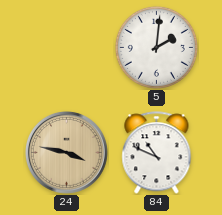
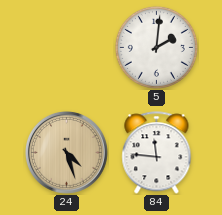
24: 3:47 -> 4:27 (66, 152)
84: 10:49 -> 11:46 (157, 153)
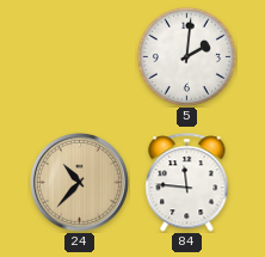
24: 4:27 -> 10:37 (79, 182)
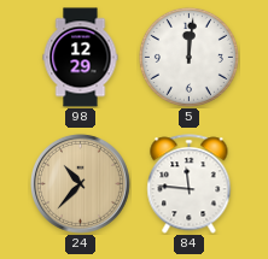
98: none -> 12:29 (81, 58)
5: 2:01 -> 12:01 (188, 57)
